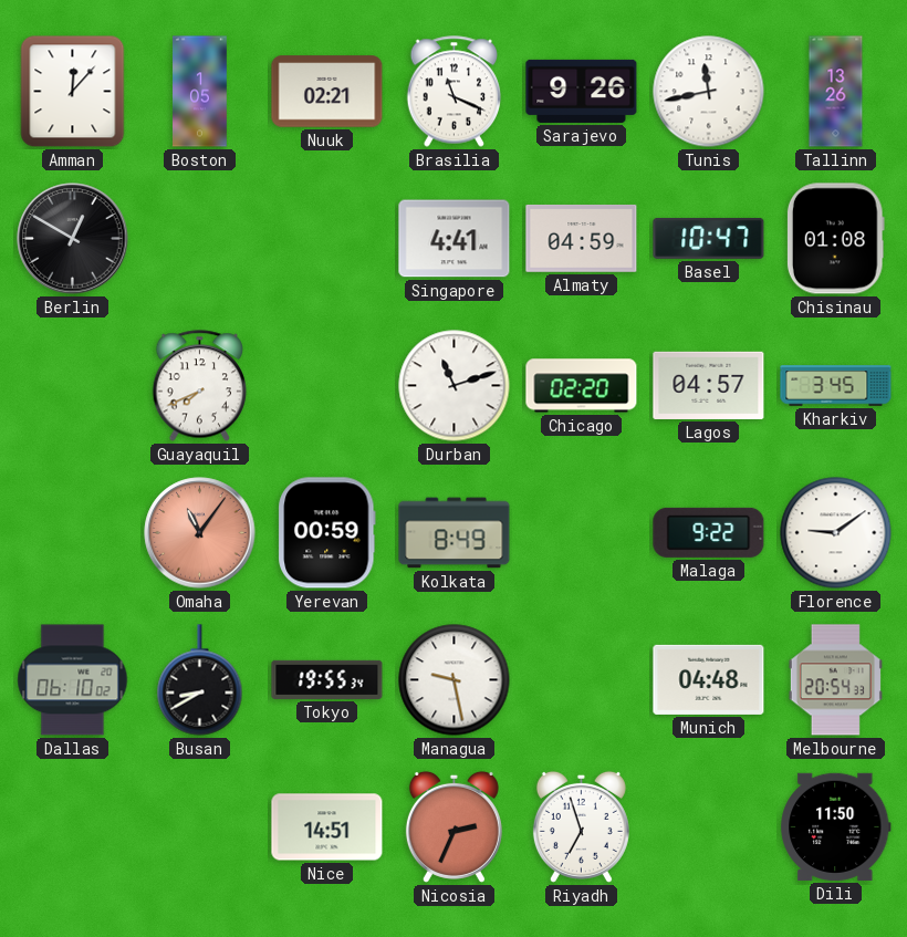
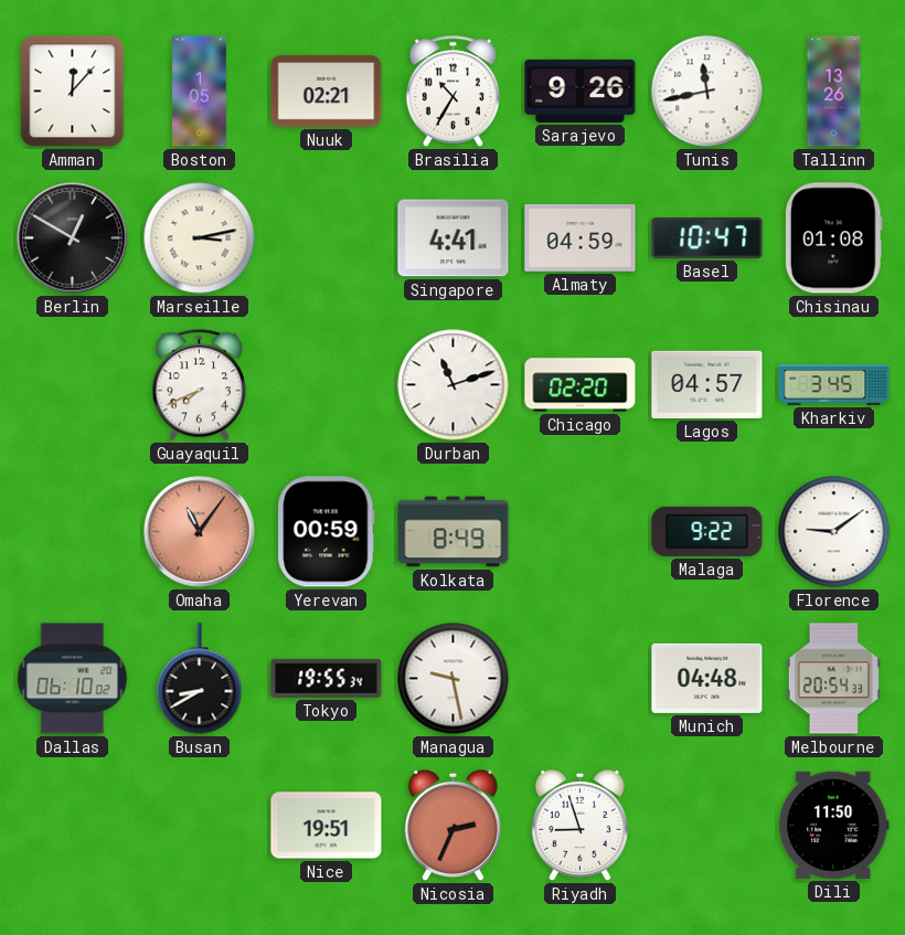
Brasilia: 11:19 -> 10:35 (454, 92)
Marseille: none -> 3:13 (200, 238)
Nice: 14:51 -> 19:51 (327, 826)
Riyadh: 6:57 -> 8:57 (579, 825)
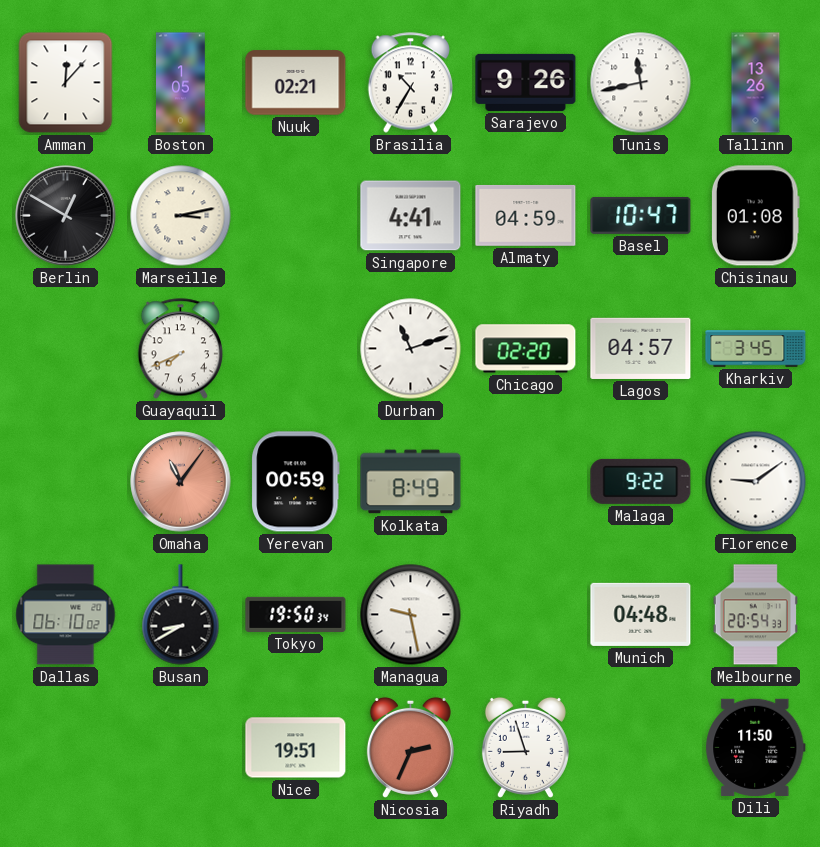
Tokyo: 19:55 -> 19:50 (296, 614)
